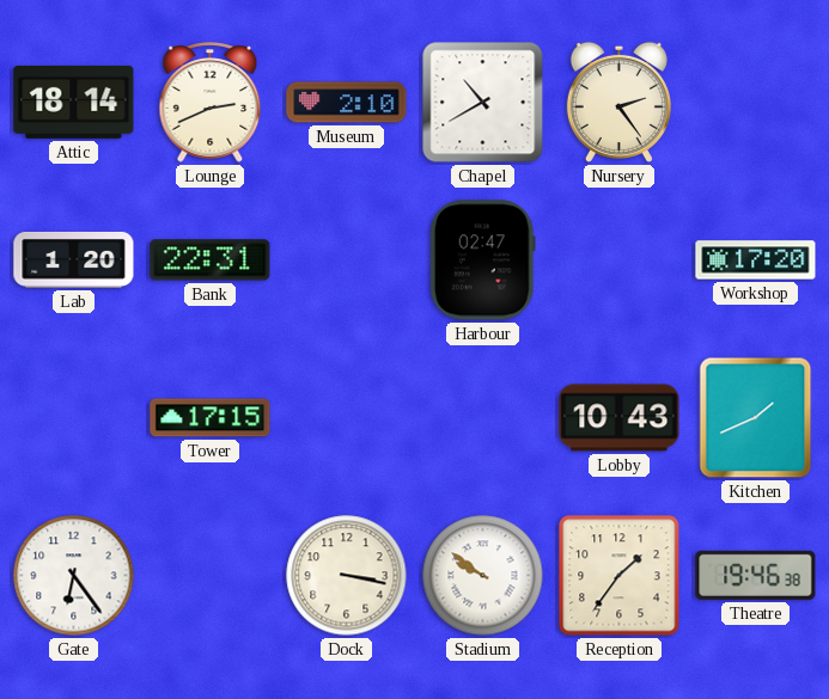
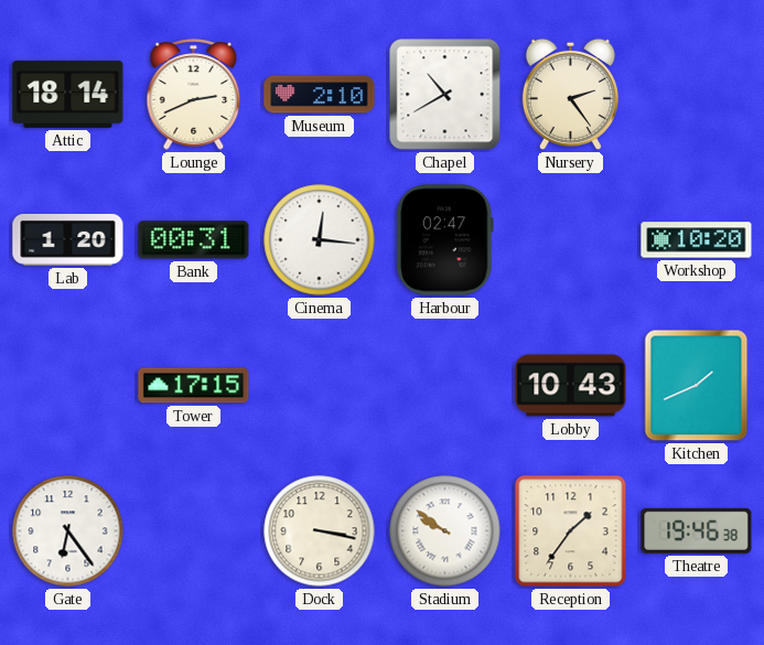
Bank: 22:31 -> 00:31 (194, 240)
Cinema: none -> 12:16 (320, 240)
Workshop: 17:20 -> 10:20 (697, 240)
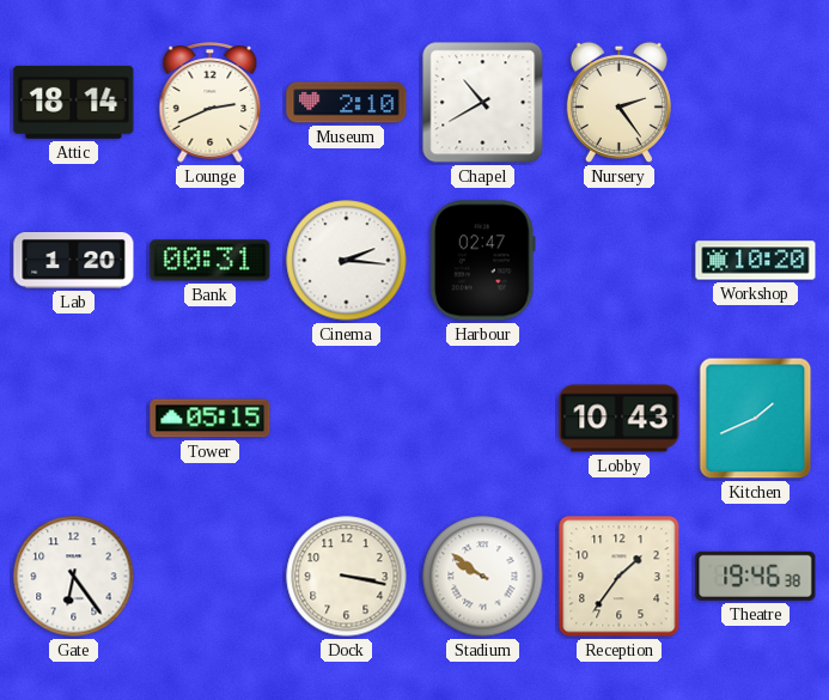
Cinema: 12:16 -> 2:16 (347, 261)
Tower: 17:15 -> 05:15 (211, 419)
